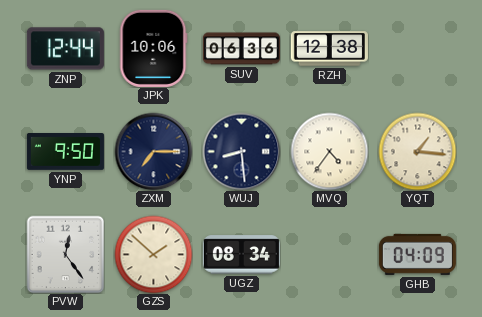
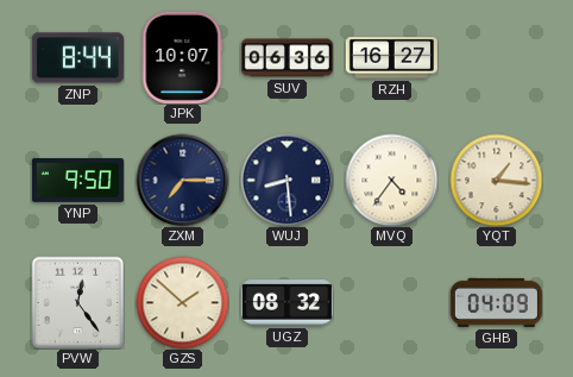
ZNP: 12:44 -> 8:44 (77, 58)
JPK: 10:06 -> 10:07 (182, 57)
RZH: 12:38 -> 16:27 (391, 58)
UGZ: 08:34 -> 08:32 (286, 303)
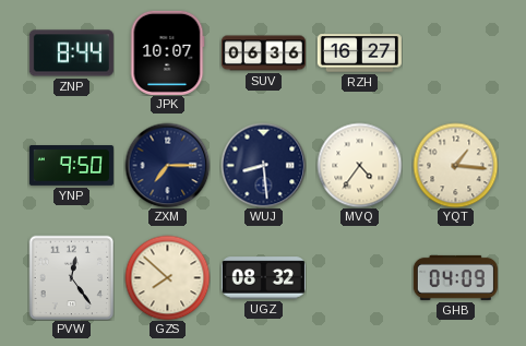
GZS: 1:52 -> 7:52 (167, 277)
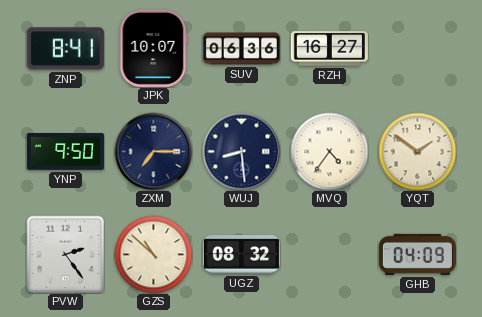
ZNP: 8:44 -> 8:41 (65, 49)
YQT: 1:16 -> 1:51 (417, 151)
PVW: 12:24 -> 2:24 (65, 254)
GZS: 7:52 -> 10:52 (153, 254)
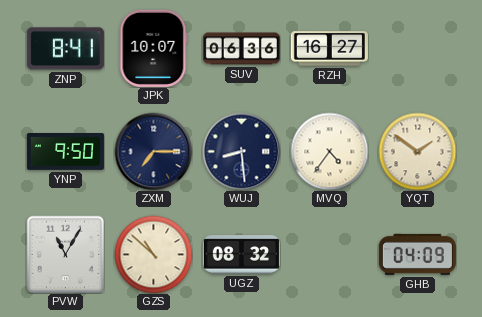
PVW: 2:24 -> 11:05 (65, 254)
